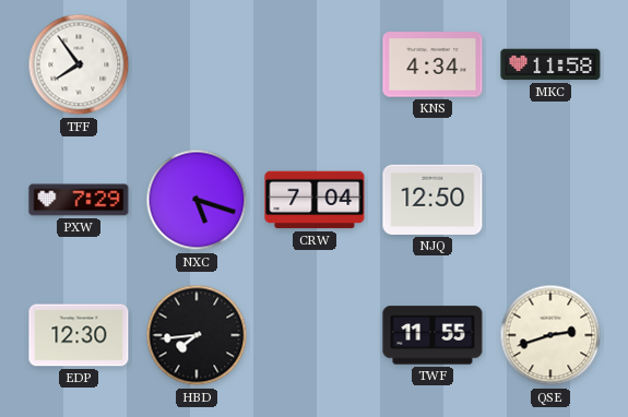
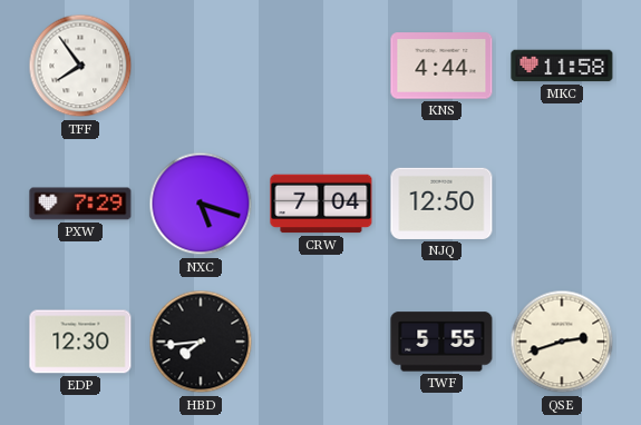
KNS: 4:34 -> 4:44 (441, 66)
TWF: 11:55 -> 5:55 (441, 342)
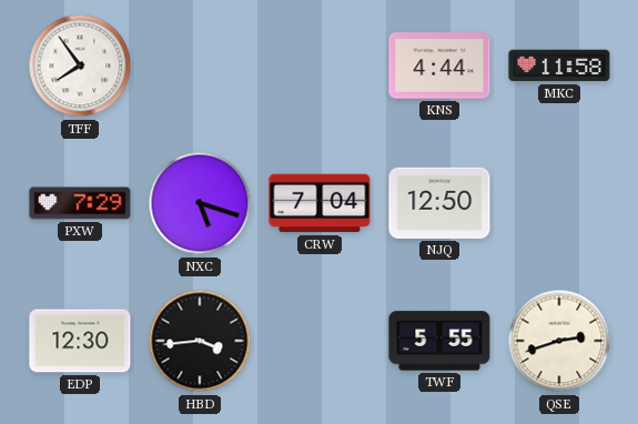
HBD: 7:44 -> 3:44 (200, 341)
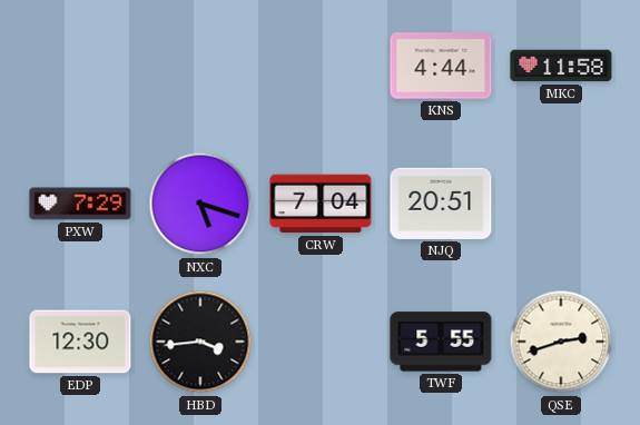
TFF: 7:54 -> none (80, 65)
NJQ: 12:50 -> 20:51 (441, 204)
